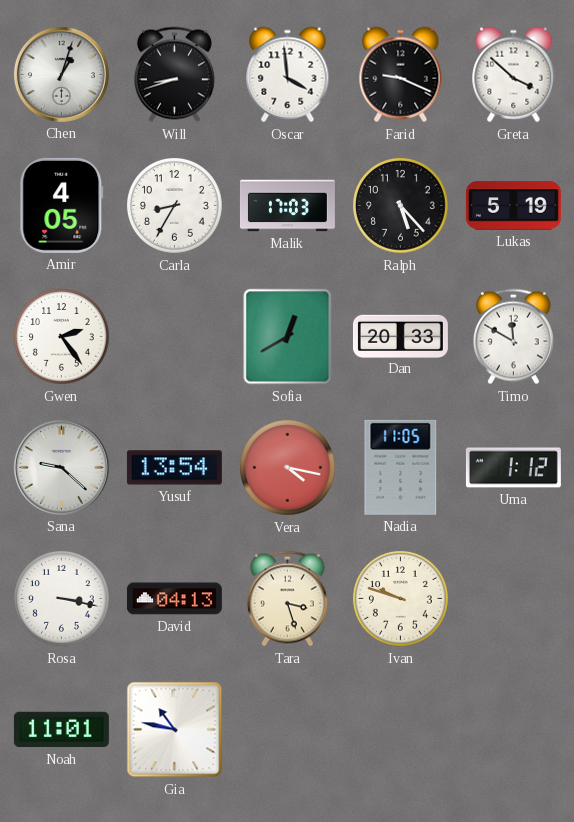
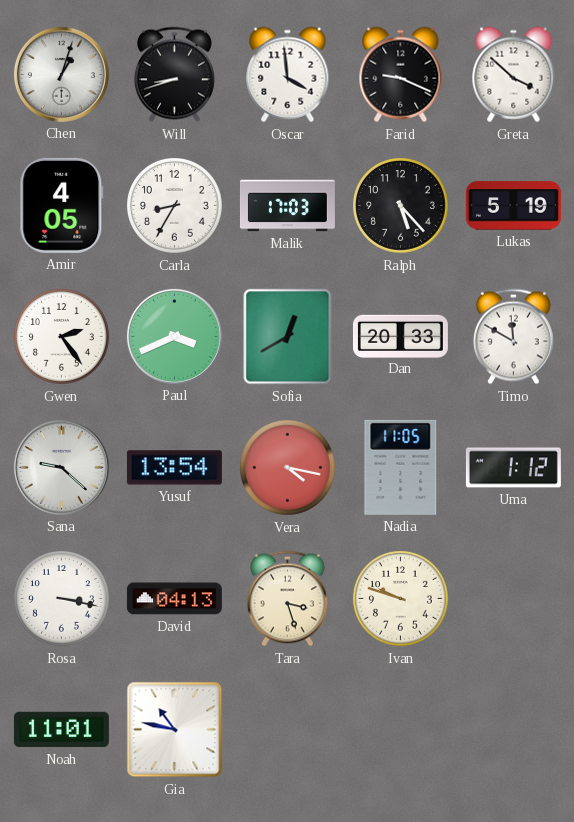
Paul: none -> 3:41 (174, 336)
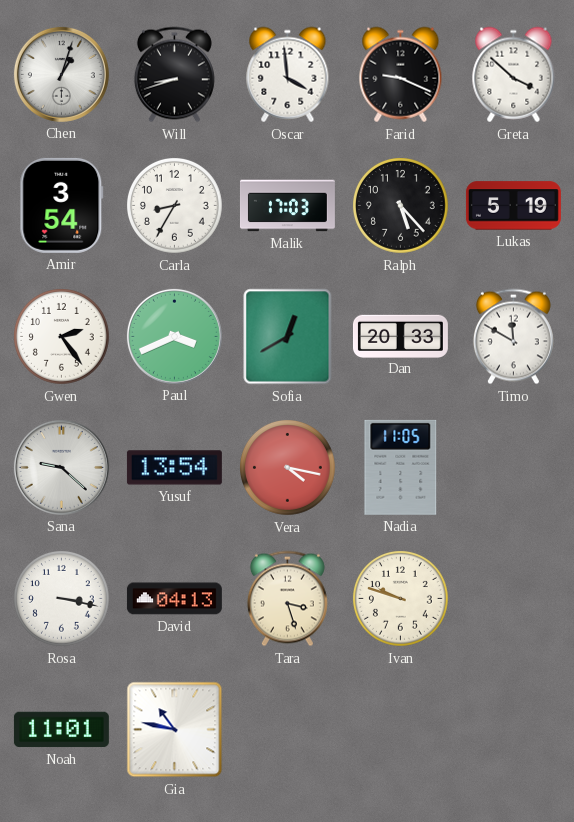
Amir: 4:05 -> 3:54 (62, 205)
Uma: 1:12 -> none (513, 468)
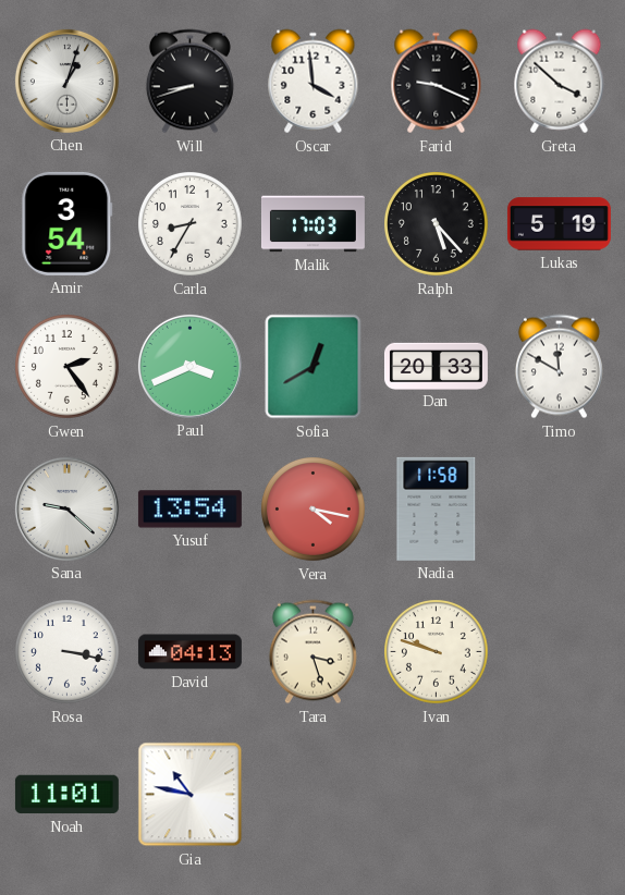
Nadia: 11:05 -> 11:58 (437, 508)
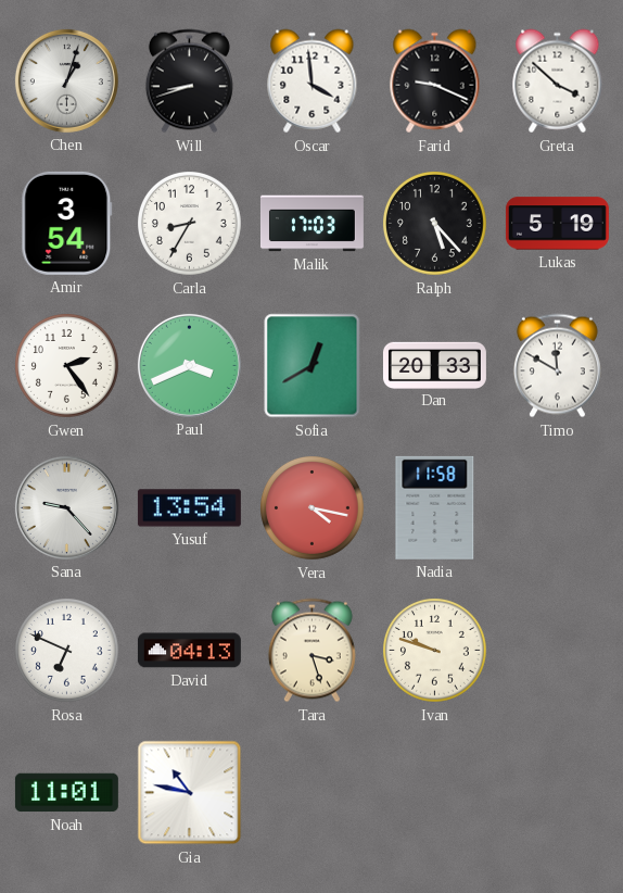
Sana: 9:22 -> 9:23 (66, 507)
Rosa: 3:17 -> 6:49 (67, 651)
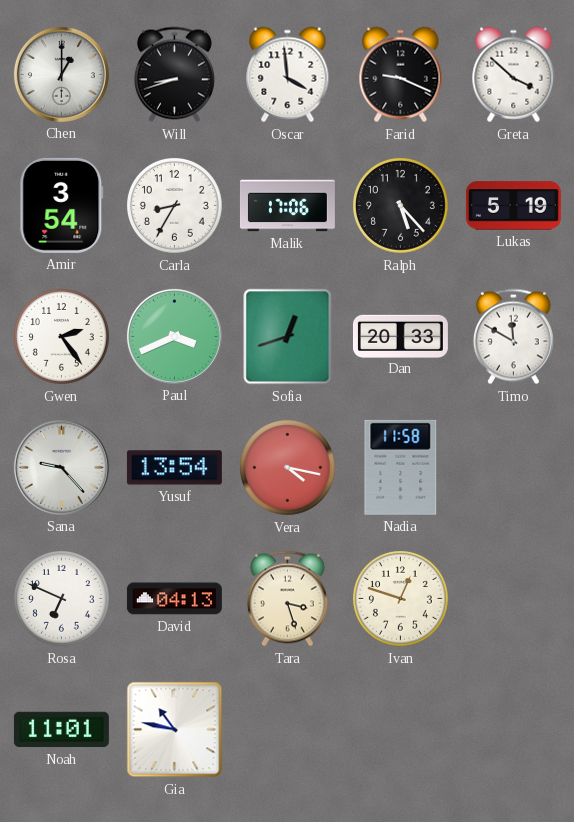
Chen: 1:03 -> 1:00 (61, 74)
Malik: 17:03 -> 17:06 (287, 206)
Sofia: 12:40 -> 12:42 (288, 337)
Ivan: 9:48 -> 12:48 (401, 599)
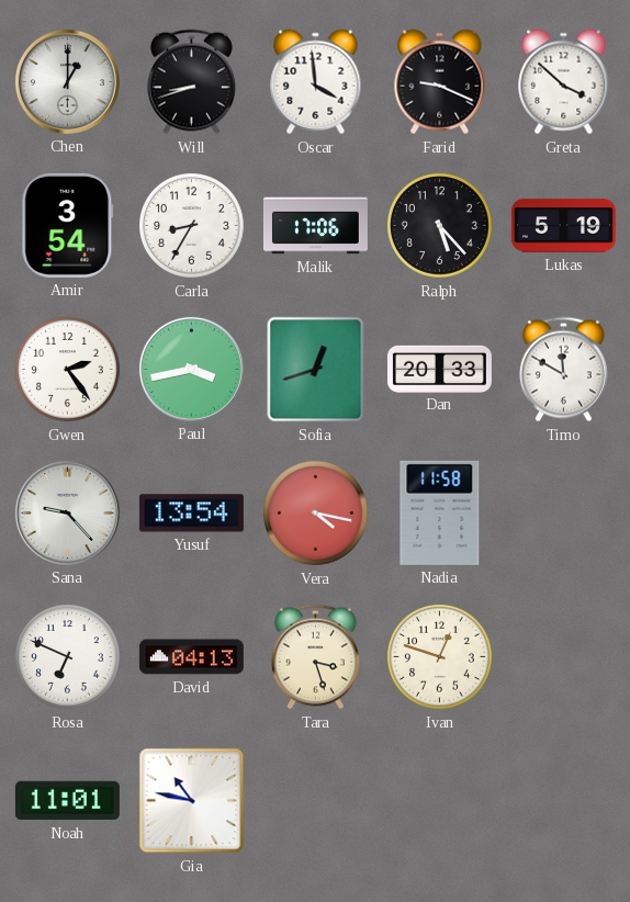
Paul: 3:41 -> 3:43 (191, 369)
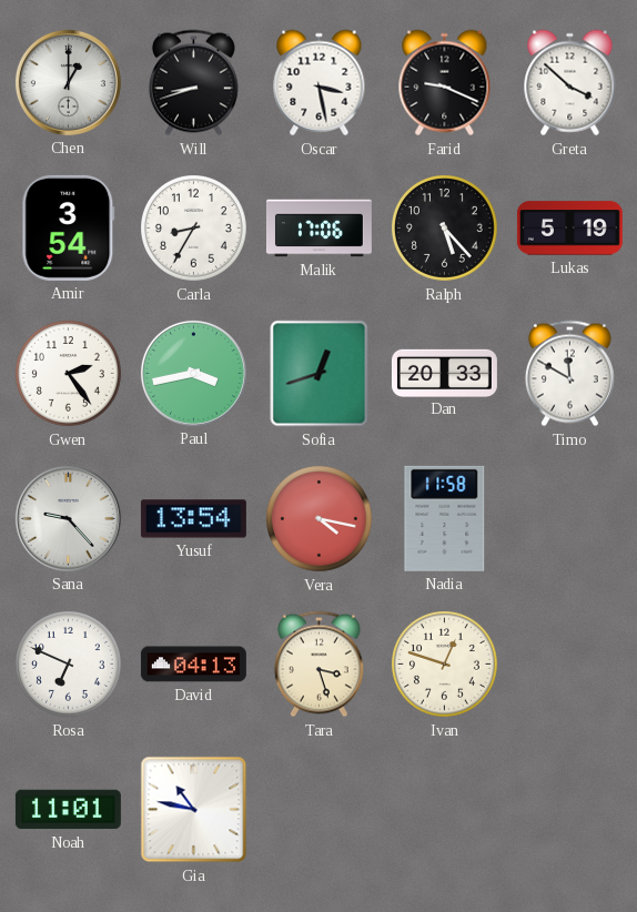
Oscar: 3:59 -> 3:28 (320, 83)
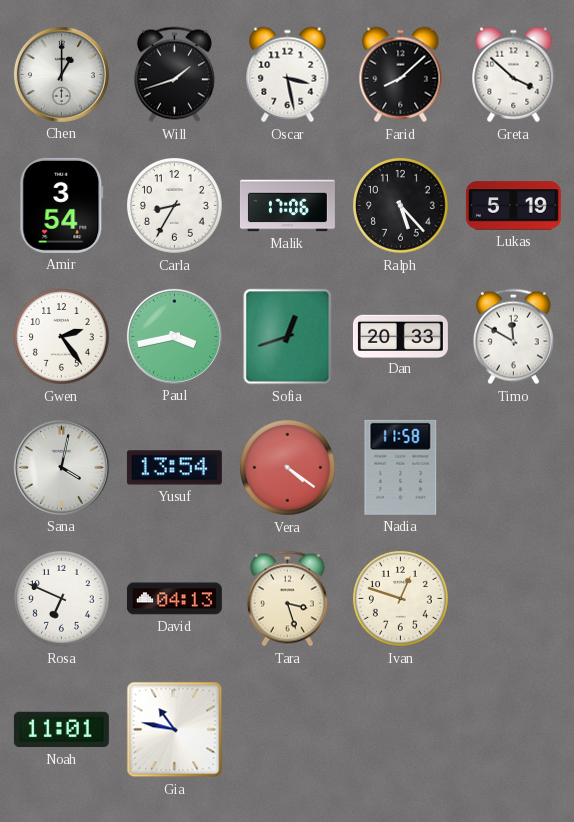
Will: 8:42 -> 1:42 (174, 75)
Farid: 9:19 -> 8:08 (401, 75)
Sana: 9:23 -> 4:02 (61, 467)
Vera: 4:17 -> 4:21 (288, 468)
